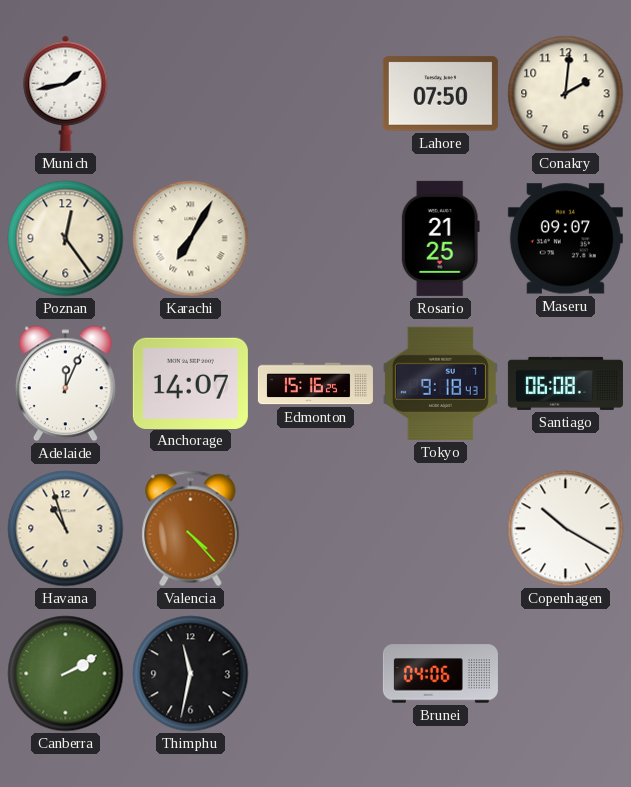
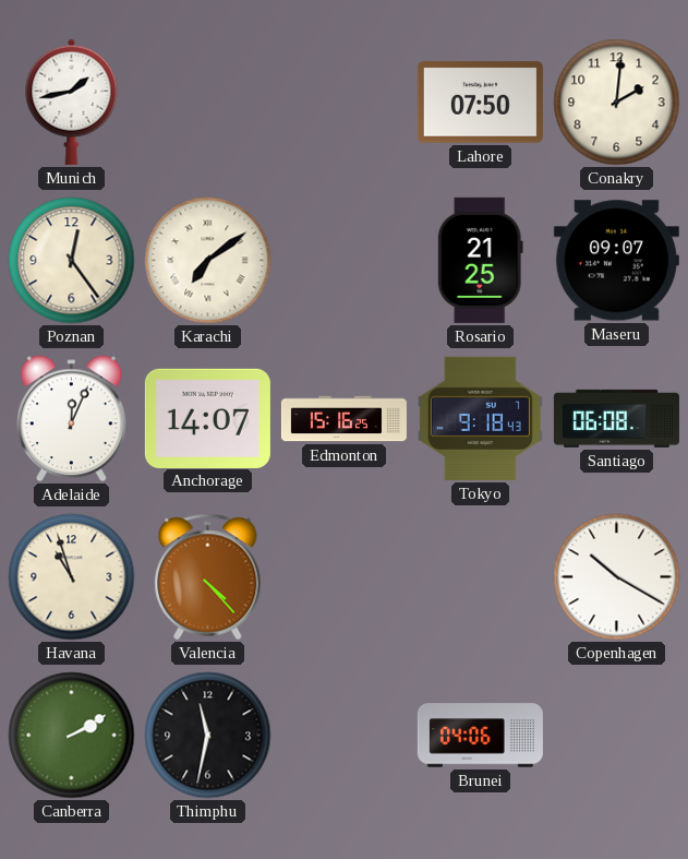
Karachi: 7:05 -> 7:09 (208, 261)
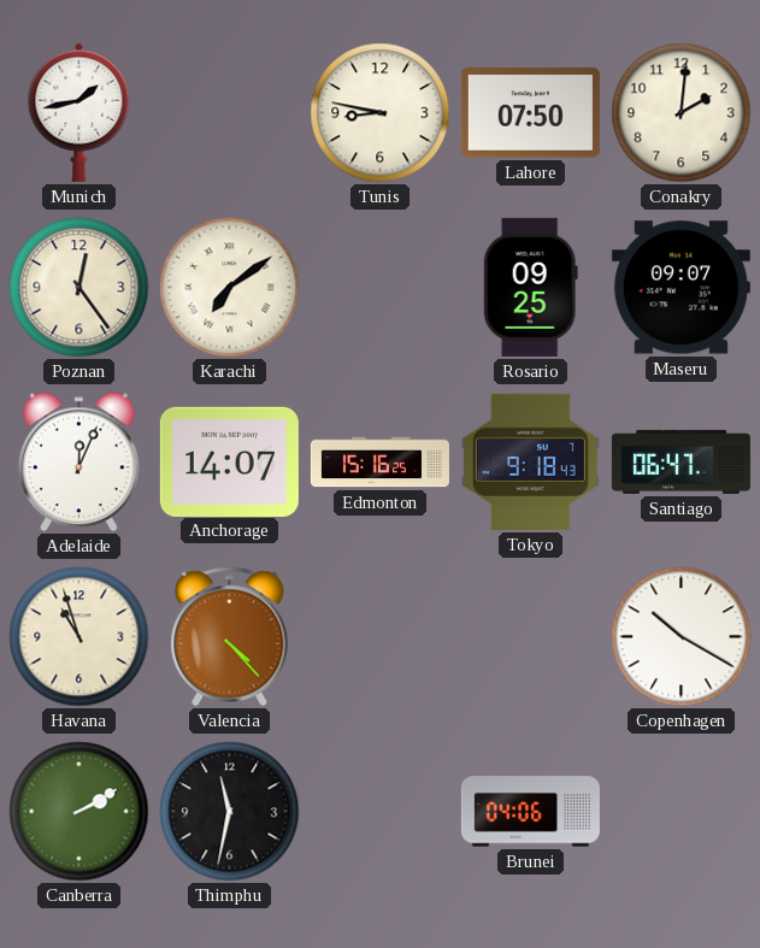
Tunis: none -> 8:47 (381, 113)
Rosario: 21:25 -> 09:25 (530, 287)
Santiago: 06:08 -> 06:47 (681, 461)
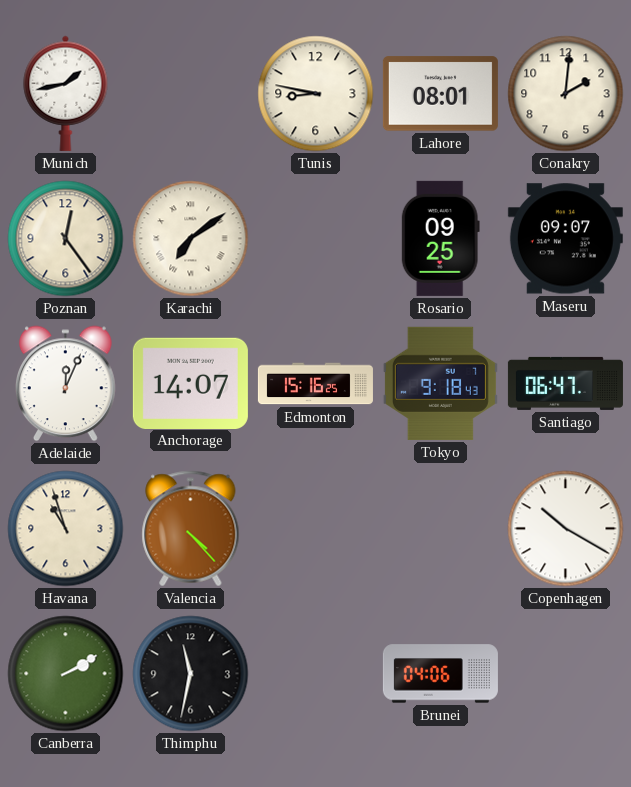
Lahore: 07:50 -> 08:01 (440, 94)
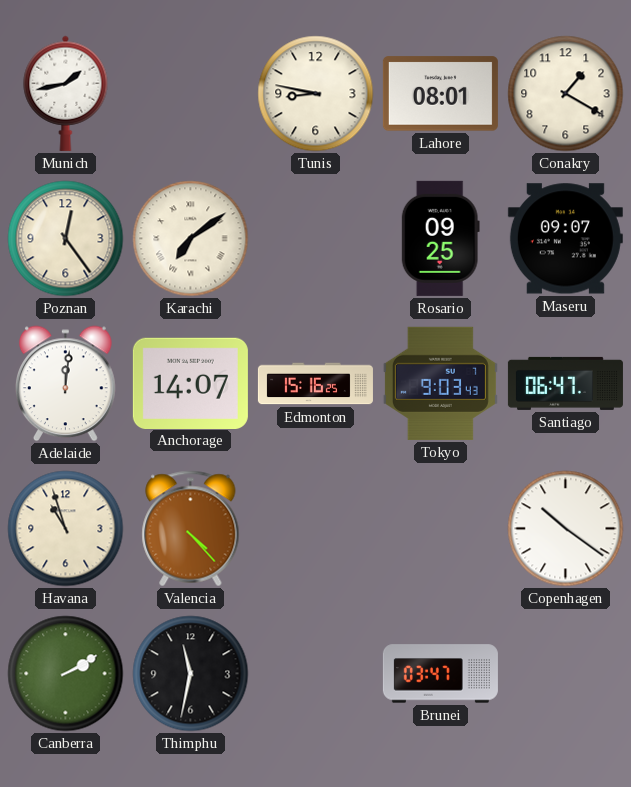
Conakry: 2:01 -> 1:20 (566, 94)
Adelaide: 12:04 -> 12:01 (66, 384)
Tokyo: 9:18 -> 9:03 (440, 383)
Copenhagen: 10:20 -> 10:21 (566, 529)
Brunei: 04:06 -> 03:47 (440, 674)
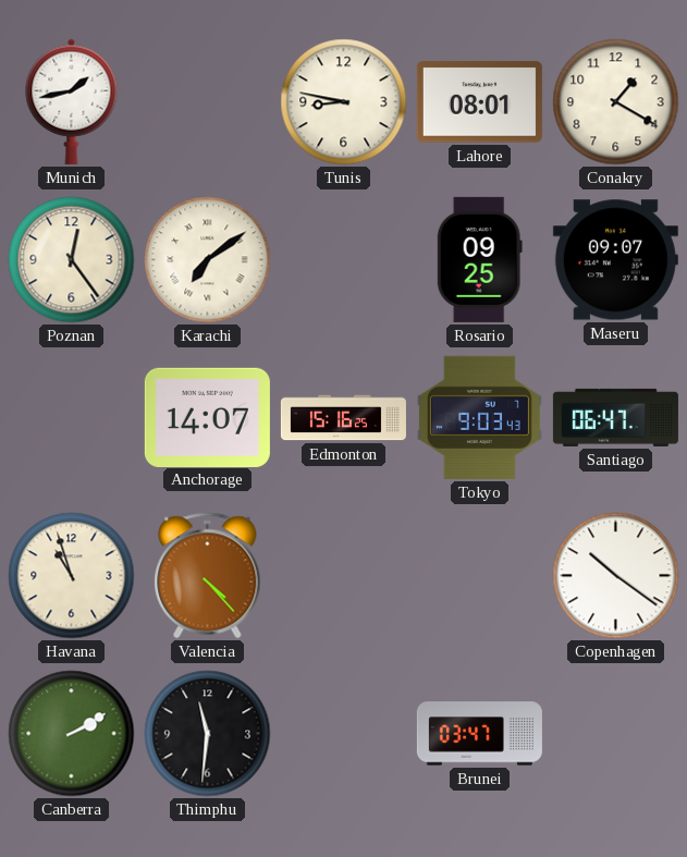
Adelaide: 12:01 -> none (66, 384)
Thimphu: 11:32 -> 11:31 (208, 734)
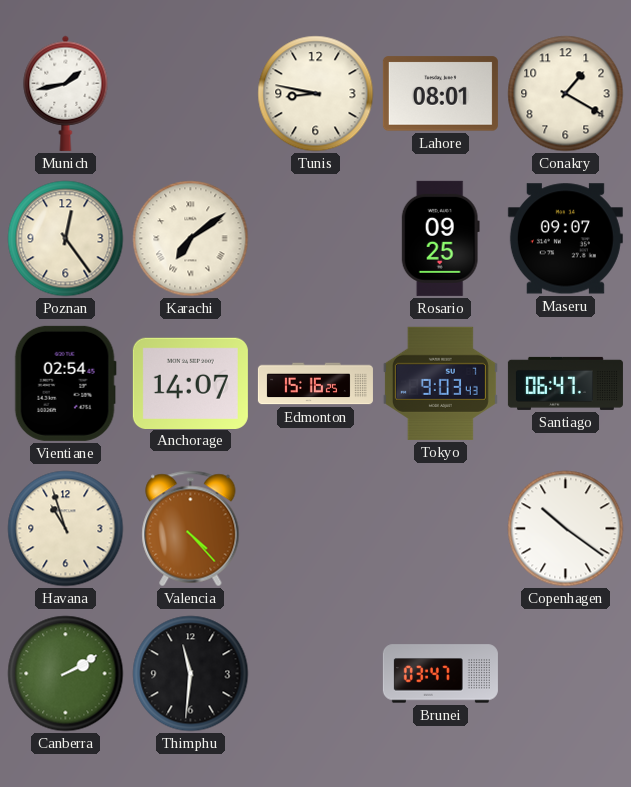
Vientiane: none -> 02:54 (65, 383)
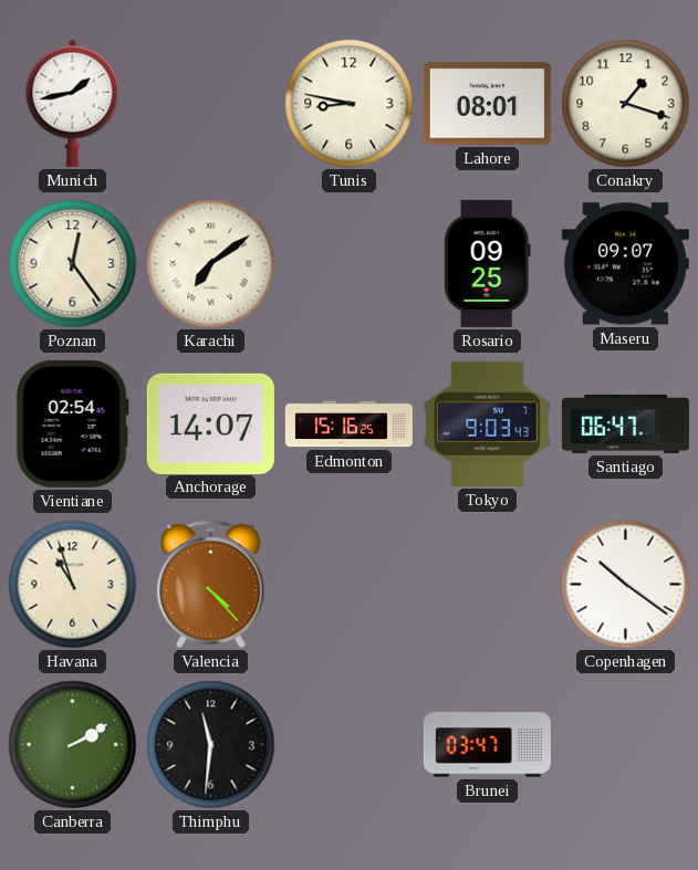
Conakry: 1:20 -> 1:18 (626, 104)
